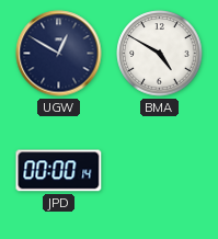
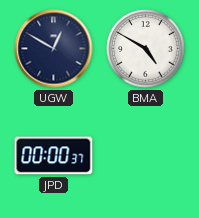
JPD: 00:00:14 -> 00:00:37 (54, 156)
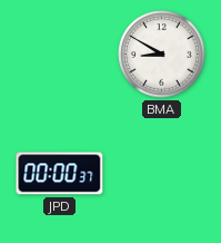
UGW: 12:50 -> none (54, 49)
BMA: 4:50 -> 8:50 (162, 55)
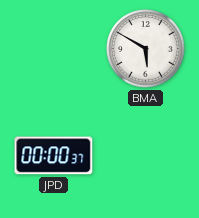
BMA: 8:50 -> 5:50 (146, 49)
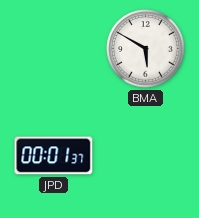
JPD: 00:00 -> 00:01 (54, 156)
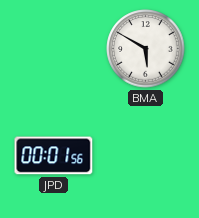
JPD: 00:01:37 -> 00:01:56 (54, 156)
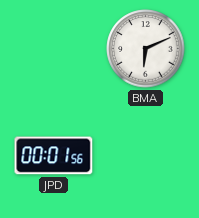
BMA: 5:50 -> 6:11 (146, 49)
